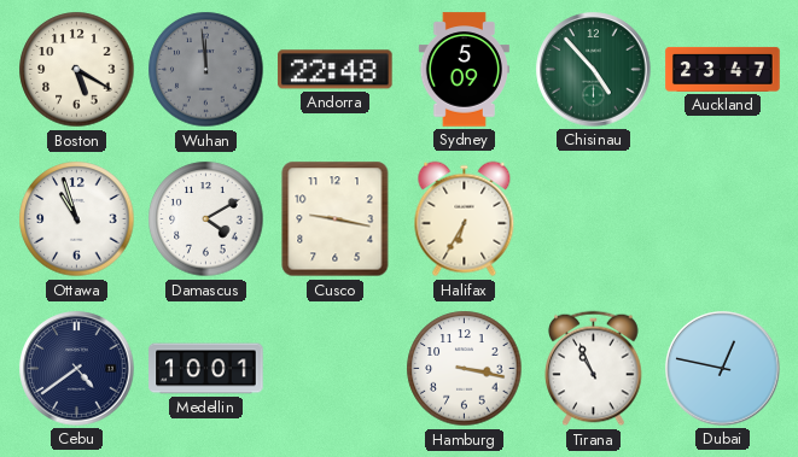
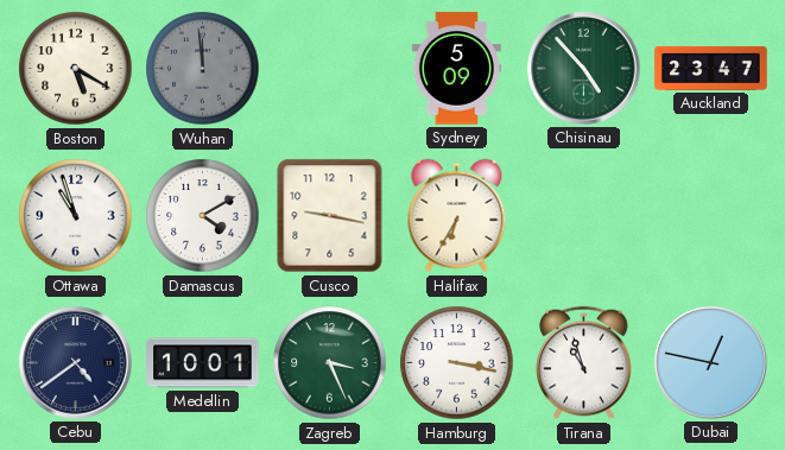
Andorra: 22:48 -> none (336, 70)
Zagreb: none -> 3:26 (330, 363)
Tirana: 10:56 -> 10:57 (584, 363)
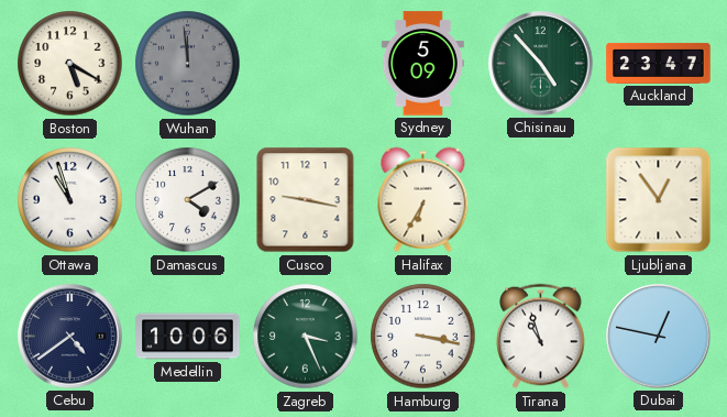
Ljubljana: none -> 12:54 (659, 200)
Medellin: 10:01 -> 10:06 (188, 337)
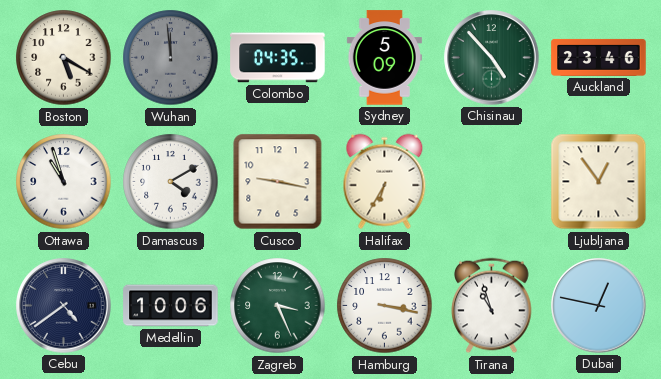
Colombo: none -> 04:35 (278, 58)
Auckland: 23:47 -> 23:46 (599, 57)
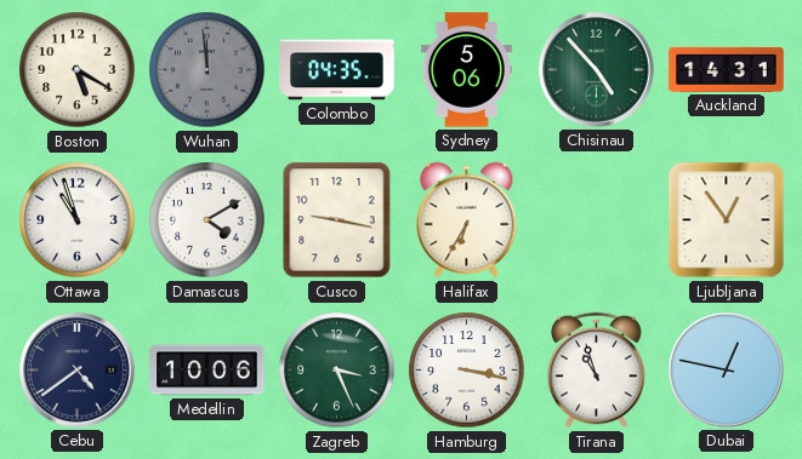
Sydney: 5:09 -> 5:06 (466, 70)
Auckland: 23:46 -> 14:31 (727, 69)
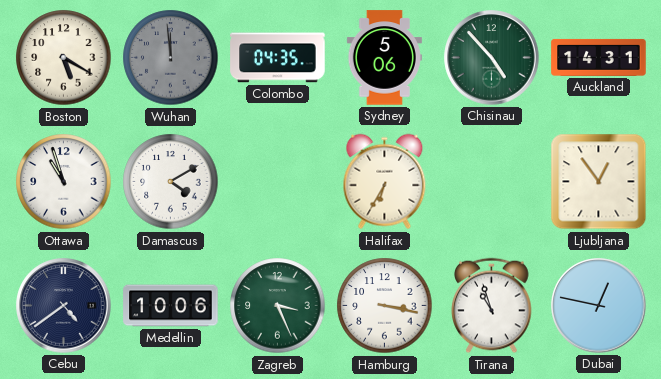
Cusco: 9:17 -> none (337, 220)
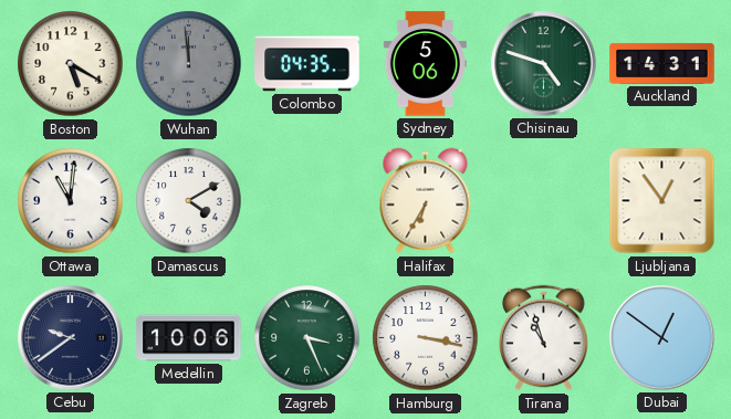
Chisinau: 4:53 -> 4:48 (544, 64)
Ottawa: 10:57 -> 11:01 (71, 201)
Cebu: 4:39 -> 9:39 (71, 338)
Dubai: 12:47 -> 12:51 (662, 338)
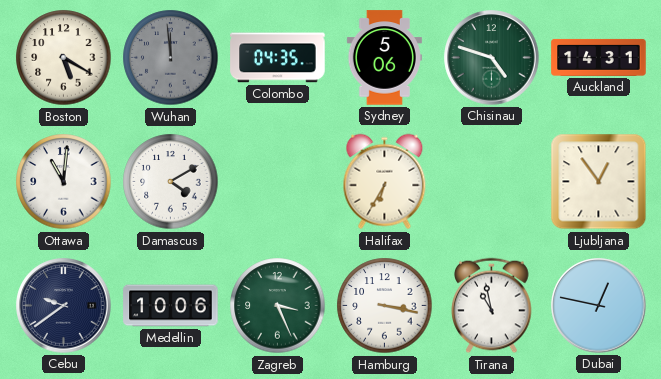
Tirana: 10:57 -> 10:58 (492, 306)
Dubai: 12:51 -> 12:47 (599, 306)
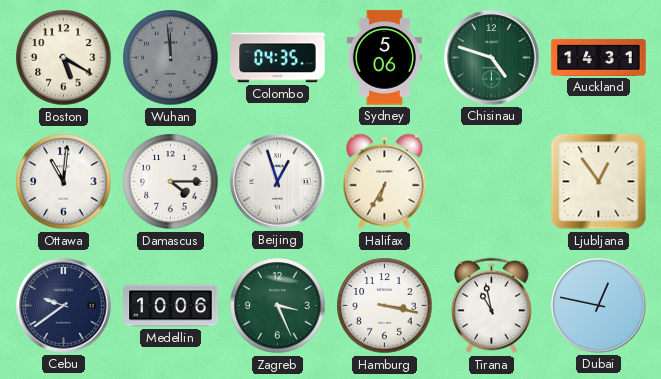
Damascus: 4:10 -> 4:15 (171, 182)
Beijing: none -> 12:57 (278, 182)
